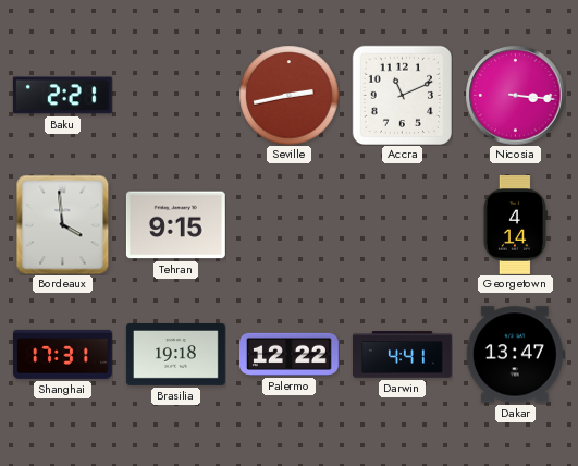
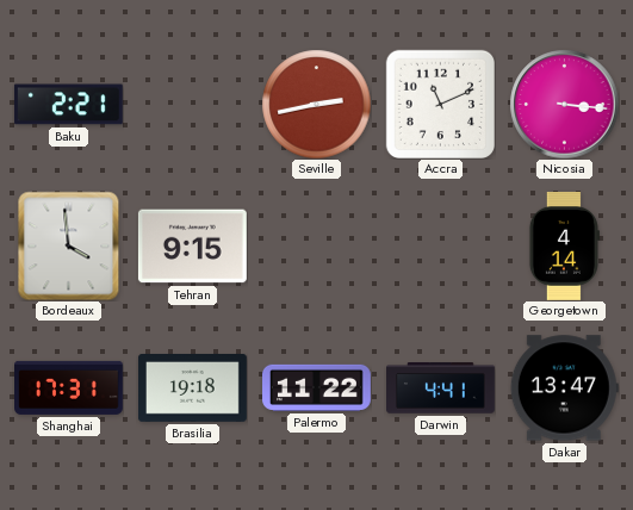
Palermo: 12:22 -> 11:22 (317, 387)
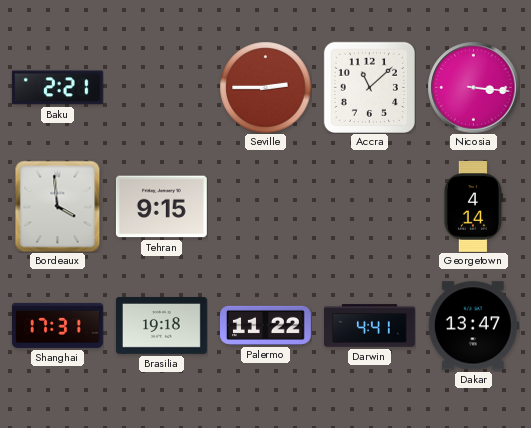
Seville: 2:43 -> 2:45 (265, 87)
Accra: 11:11 -> 11:08 (369, 87)
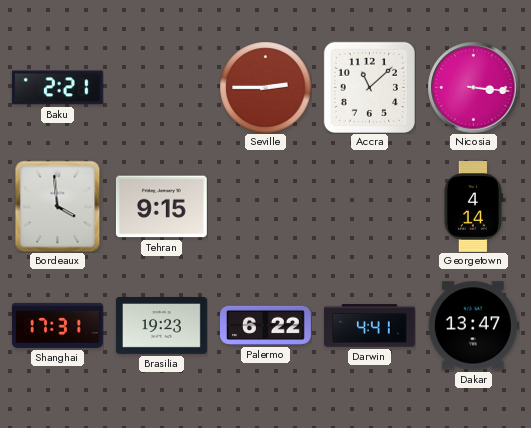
Brasilia: 19:18 -> 19:23 (161, 326)
Palermo: 11:22 -> 6:22 (266, 325)
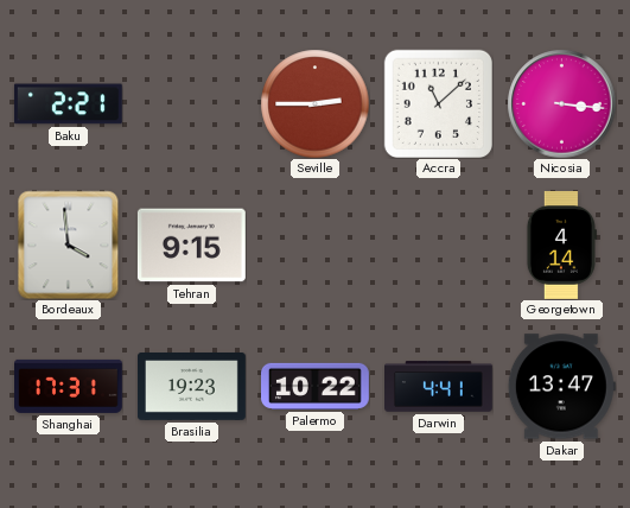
Palermo: 6:22 -> 10:22 (316, 386)
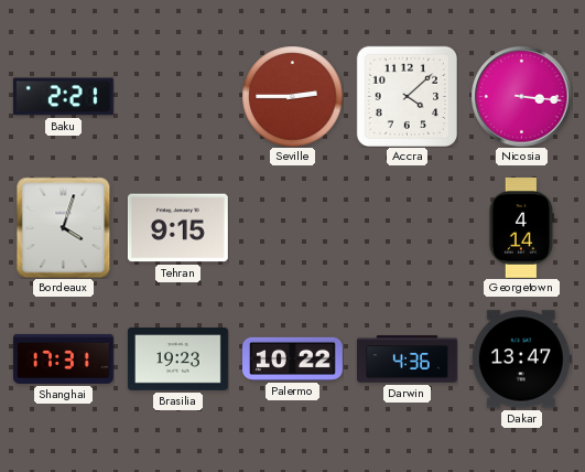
Accra: 11:08 -> 4:08 (407, 96)
Bordeaux: 3:59 -> 4:03 (64, 227)
Darwin: 4:41 -> 4:36 (408, 360)
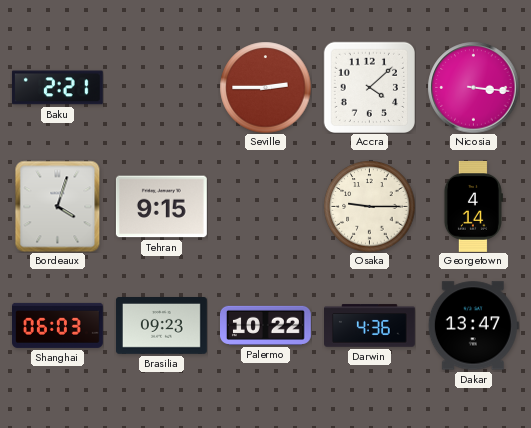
Osaka: none -> 9:15 (369, 206)
Shanghai: 17:31 -> 06:03 (58, 325)
Brasilia: 19:23 -> 09:23 (161, 326)
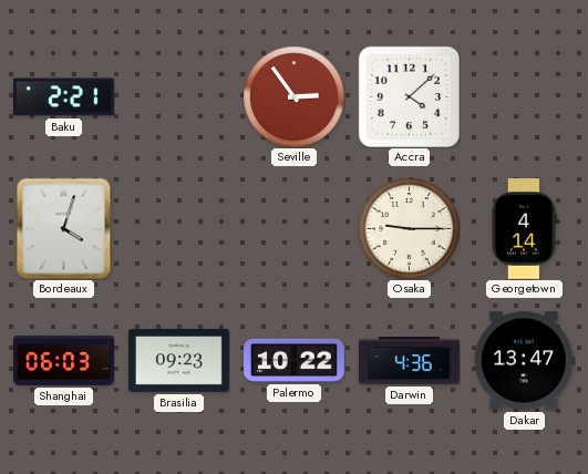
Seville: 2:45 -> 2:54 (293, 96)
Nicosia: 3:16 -> none (473, 87)
Tehran: 9:15 -> none (161, 207)
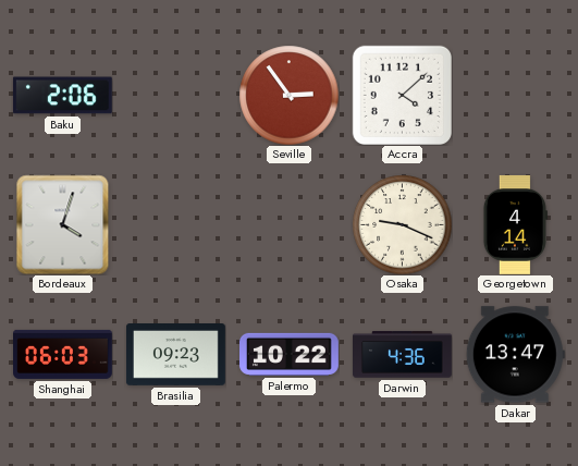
Baku: 2:21 -> 2:06 (62, 96)
Osaka: 9:15 -> 9:19 (402, 224)
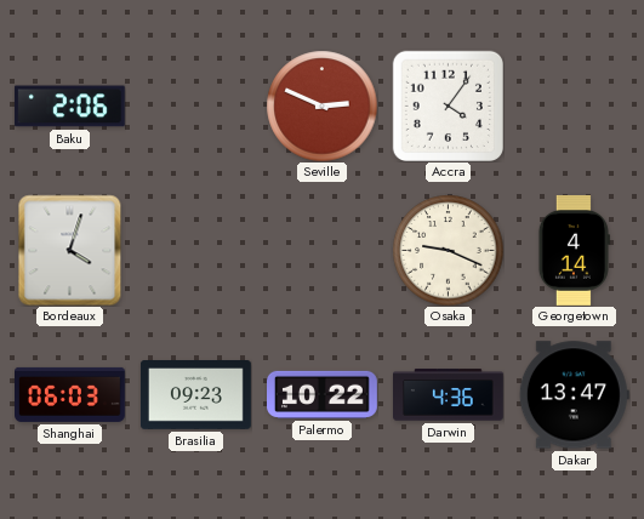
Seville: 2:54 -> 2:49 (321, 105)
Accra: 4:08 -> 4:06 (448, 105)
